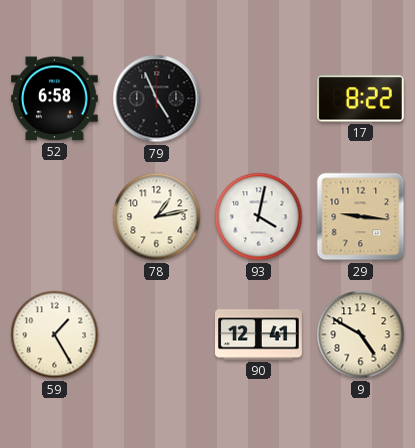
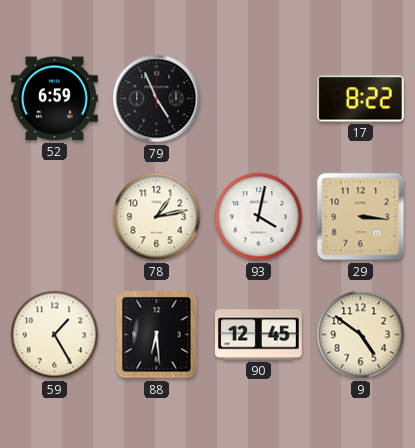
52: 6:58 -> 6:59 (54, 99)
29: 9:16 -> 3:16 (361, 217)
88: none -> 6:29 (157, 335)
90: 12:41 -> 12:45 (259, 335)
9: 4:50 -> 4:51 (361, 335)
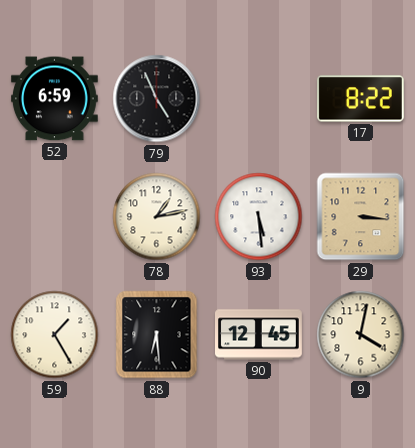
93: 4:02 -> 5:29 (259, 217)
9: 4:51 -> 4:02 (361, 335)
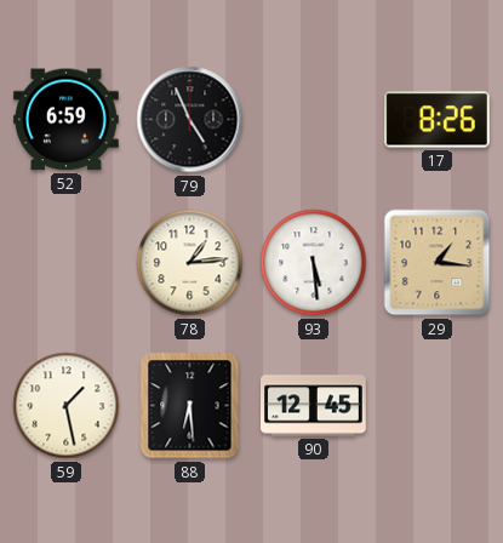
17: 8:22 -> 8:26 (436, 120)
78: 1:13 -> 1:14 (190, 263)
29: 3:16 -> 1:16 (438, 263)
59: 1:25 -> 1:28 (67, 406)
9: 4:02 -> none (361, 335)
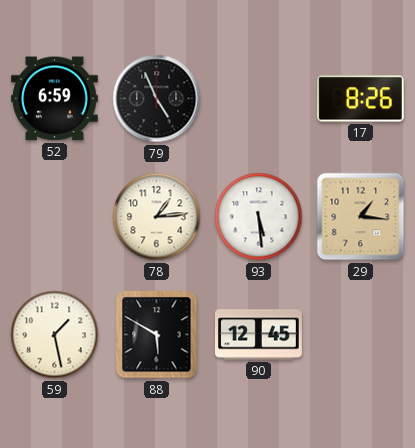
88: 6:29 -> 5:50 (157, 335)
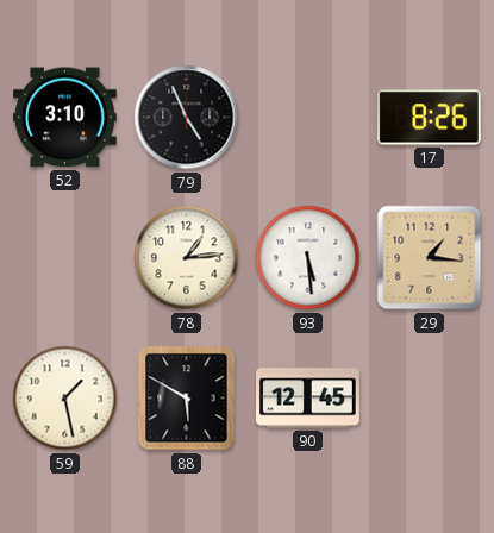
52: 6:59 -> 3:10 (64, 118)
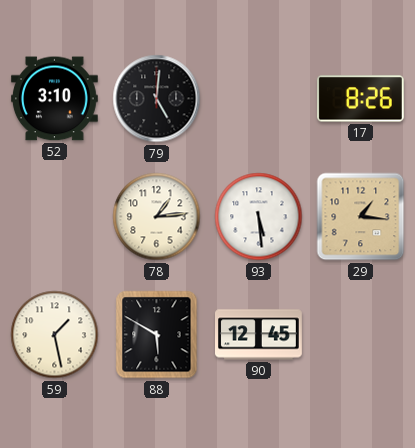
79: 4:56 -> 5:01 (157, 99)
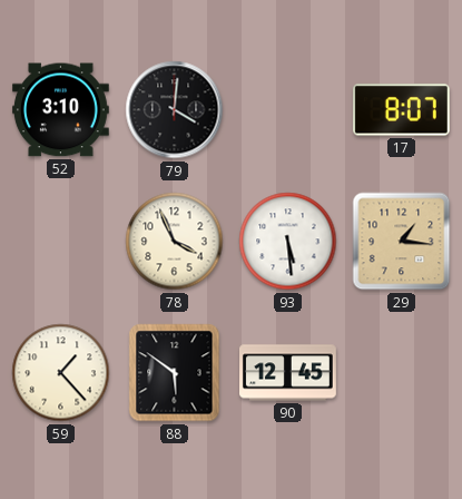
79: 5:01 -> 4:01 (175, 110)
17: 8:26 -> 8:07 (401, 110)
78: 1:14 -> 3:56 (175, 242)
59: 1:28 -> 1:23 (61, 373)
88: 5:50 -> 5:51 (175, 373)
